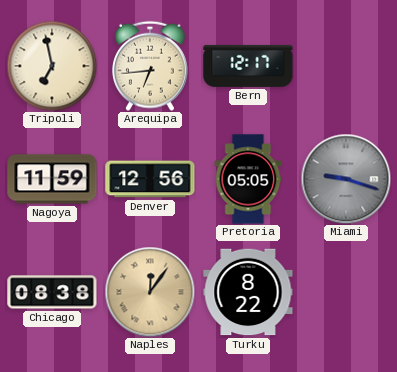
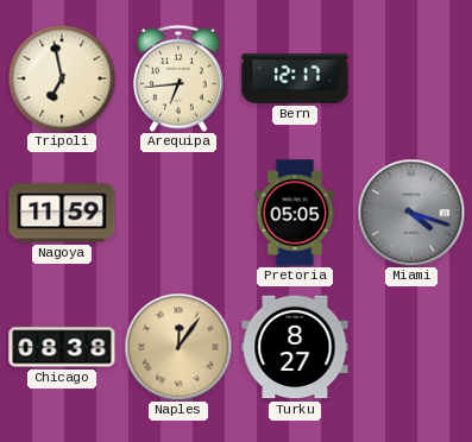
Denver: 12:56 -> none (150, 179)
Miami: 9:18 -> 4:18 (411, 213)
Turku: 8:22 -> 8:27 (295, 347)
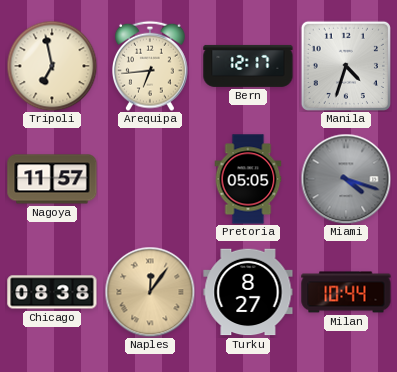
Manila: none -> 4:33 (346, 66)
Nagoya: 11:59 -> 11:57 (52, 179)
Milan: none -> 10:44 (346, 292)
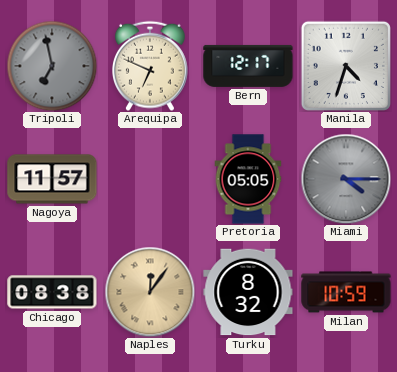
Tripoli dial: cream -> grey (52, 66)
Arequipa: 6:44 -> 6:49 (151, 66)
Miami: 4:18 -> 4:15 (346, 179)
Turku: 8:27 -> 8:32 (248, 292)
Milan: 10:44 -> 10:59 (346, 292)
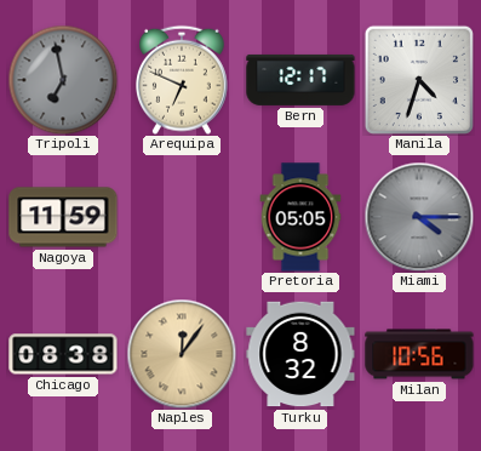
Nagoya: 11:57 -> 11:59 (63, 217)
Milan: 10:59 -> 10:56 (419, 354)
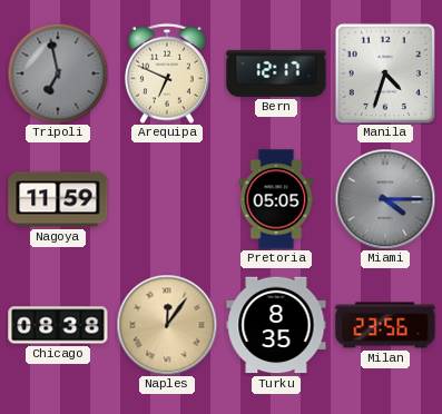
Turku: 8:32 -> 8:35 (276, 325)
Milan: 10:56 -> 23:56 (385, 325)
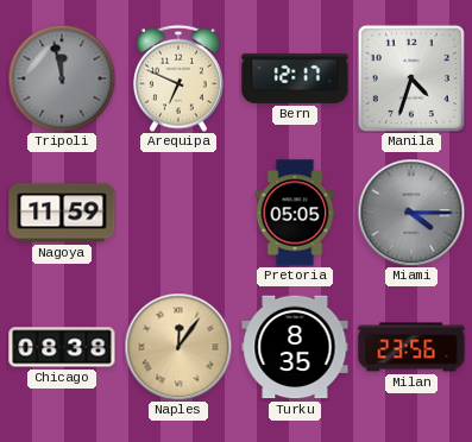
Tripoli: 6:58 -> 11:58 (62, 78)
